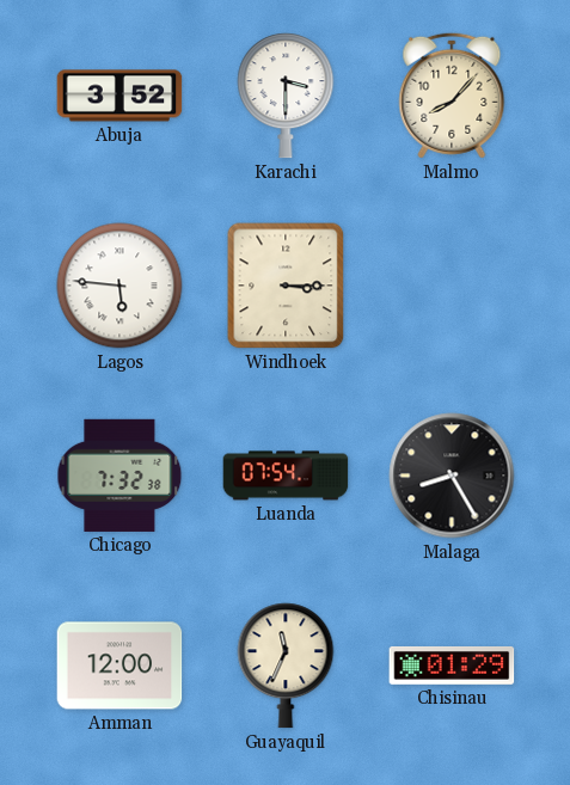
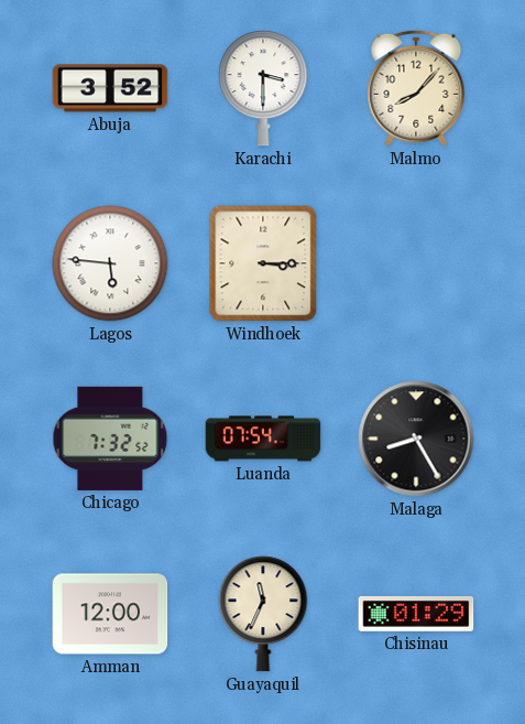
Chicago: 7:32:38 -> 7:32:52 (110, 439)
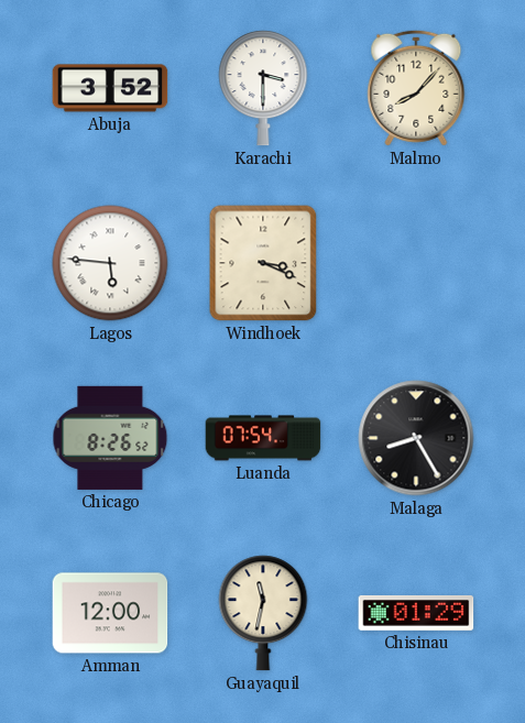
Windhoek: 3:15 -> 3:19 (263, 263)
Chicago: 7:32 -> 8:26 (110, 438)
Guayaquil: 11:34 -> 11:32 (263, 613)
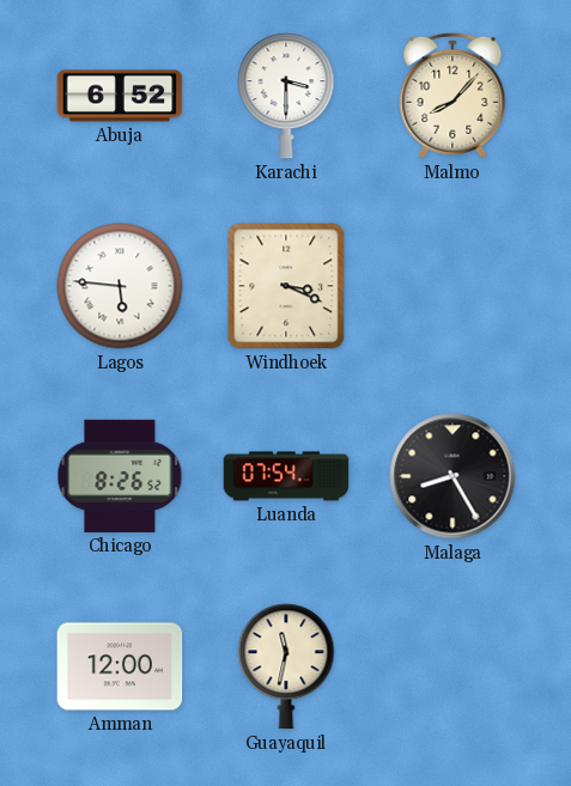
Abuja: 3:52 -> 6:52 (120, 96)
Chisinau: 01:29 -> none (416, 613)
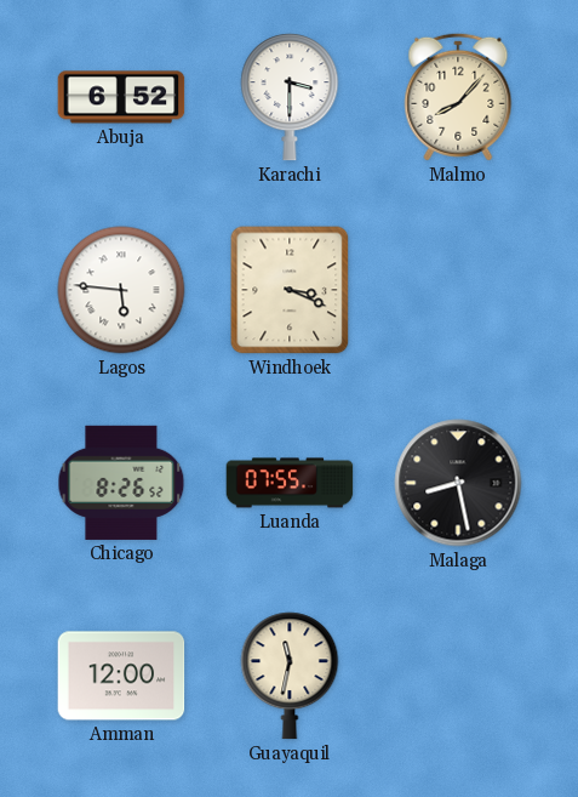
Luanda: 07:54 -> 07:55 (290, 483)
Malaga: 8:25 -> 8:28 (458, 483)
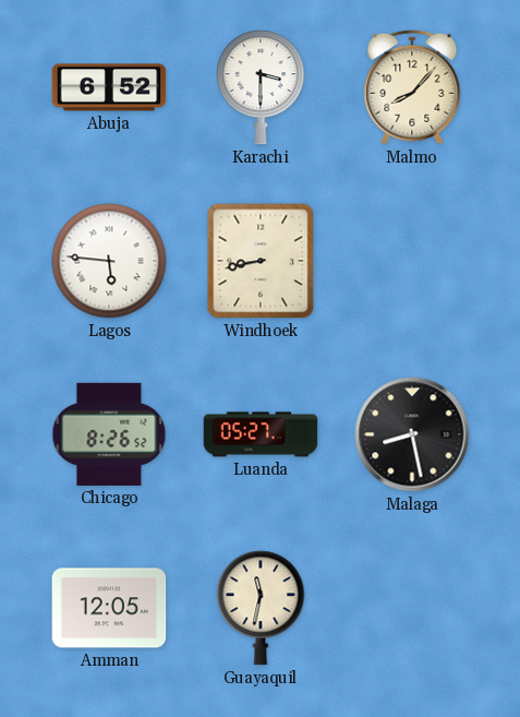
Windhoek: 3:19 -> 8:43 (261, 261)
Luanda: 07:55 -> 05:27 (261, 434)
Amman: 12:00 -> 12:05 (109, 608)
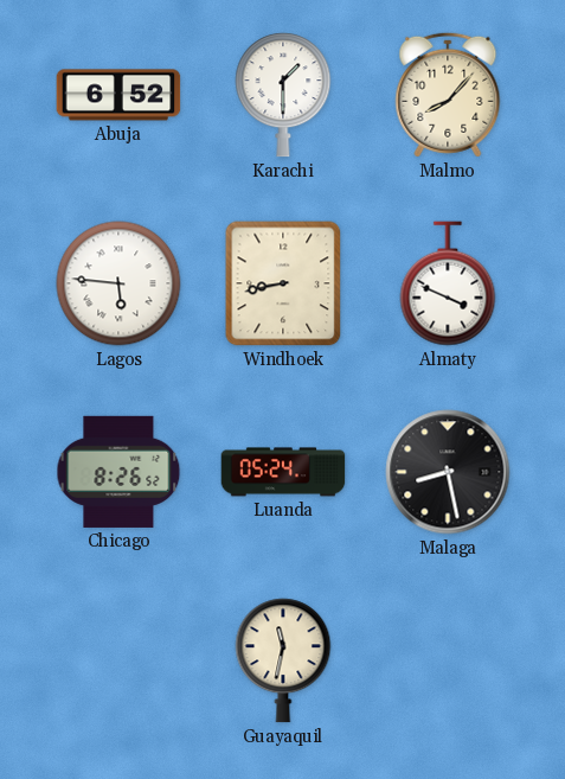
Karachi: 3:30 -> 1:30 (283, 95)
Almaty: none -> 3:49 (448, 283)
Luanda: 05:27 -> 05:24 (283, 472)
Amman: 12:05 -> none (109, 608)
